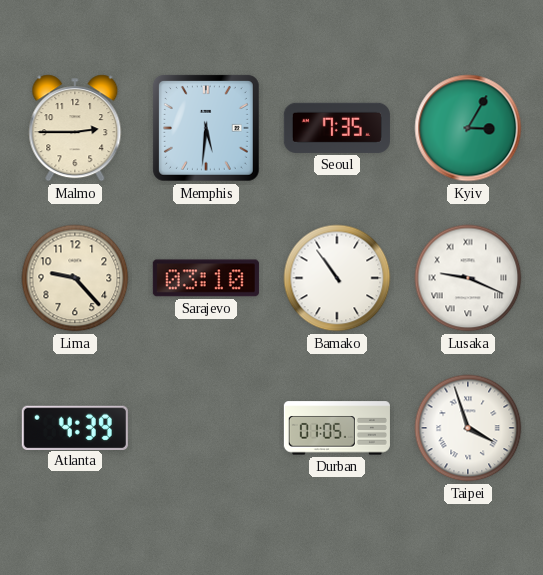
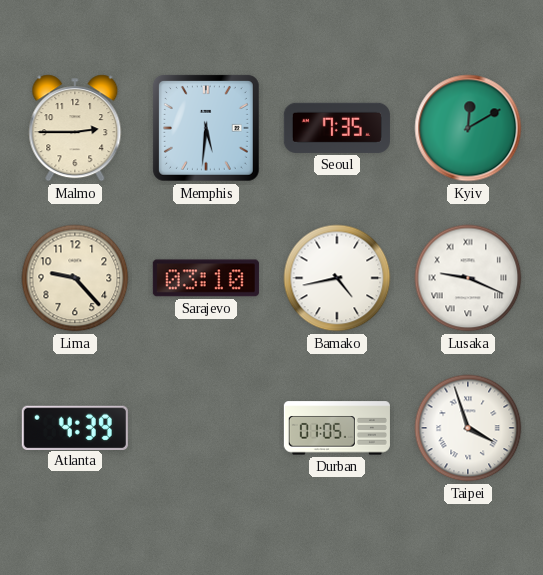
Kyiv: 3:05 -> 12:10 (468, 128)
Bamako: 10:54 -> 4:43 (337, 278)
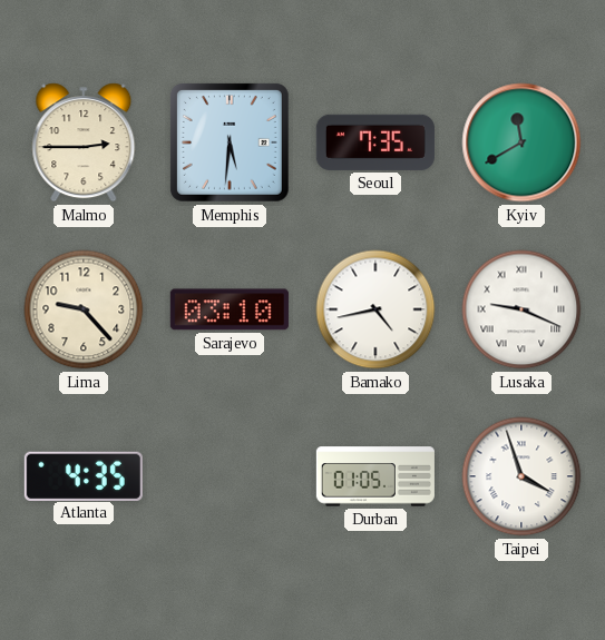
Kyiv: 12:10 -> 11:40 (521, 142)
Atlanta: 4:39 -> 4:35 (84, 475)
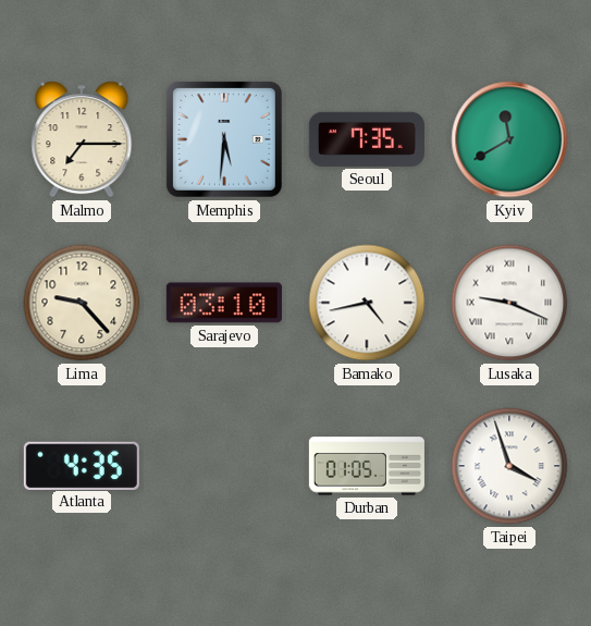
Malmo: 2:45 -> 7:15 (82, 139)
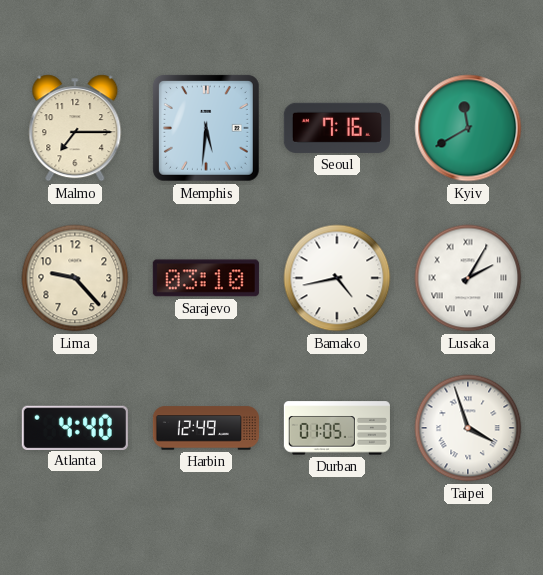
Seoul: 7:35 -> 7:16 (337, 128)
Lusaka: 9:19 -> 2:05 (468, 278)
Atlanta: 4:35 -> 4:40 (75, 427)
Harbin: none -> 12:49 (206, 428)
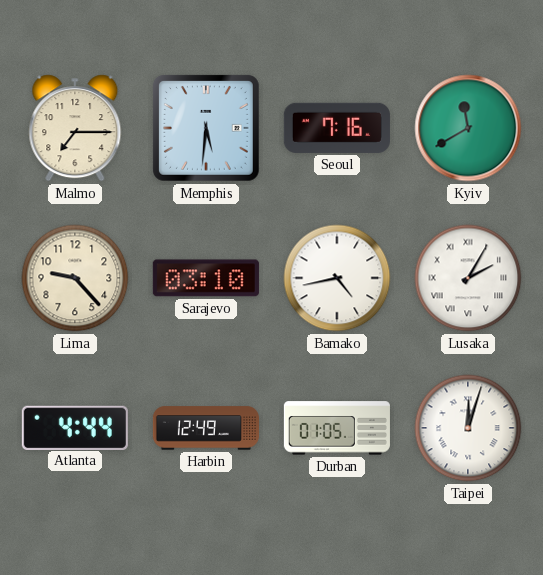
Atlanta: 4:40 -> 4:44 (75, 427)
Taipei: 3:57 -> 12:03 (468, 428)
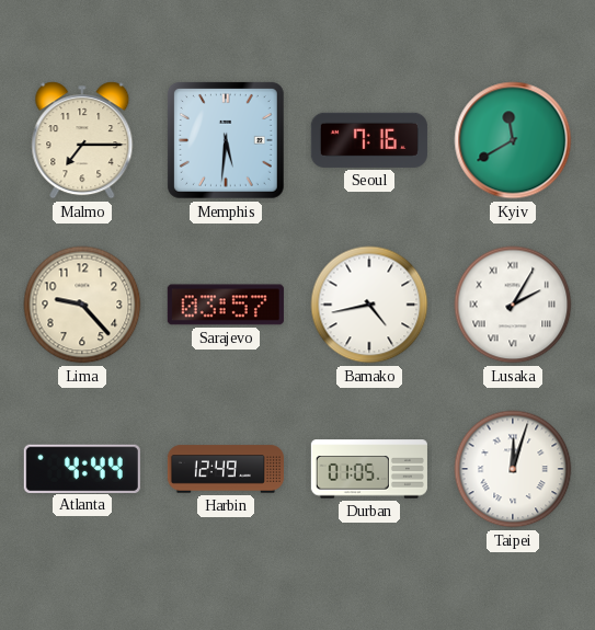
Sarajevo: 03:10 -> 03:57 (226, 305)
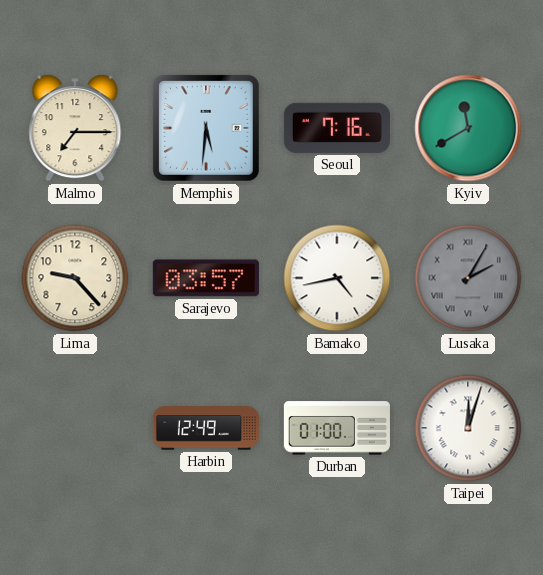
Lusaka dial: white -> grey (468, 278)
Atlanta: 4:44 -> none (82, 468)
Durban: 01:05 -> 01:00 (337, 428)
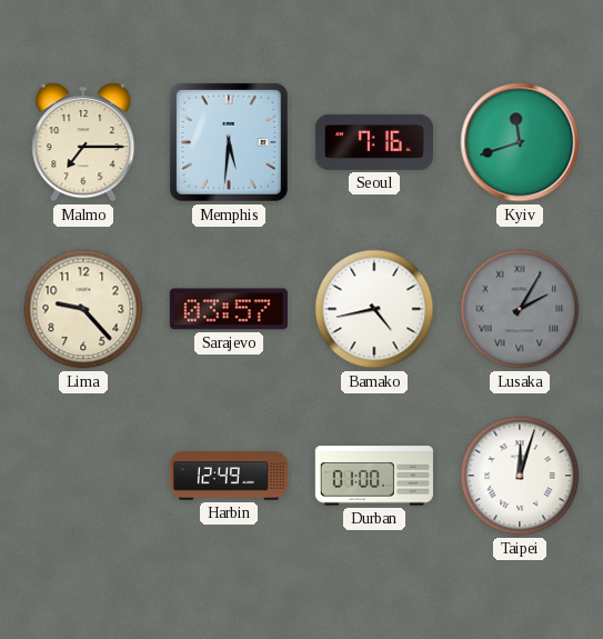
Kyiv: 11:40 -> 11:42 (520, 142)
